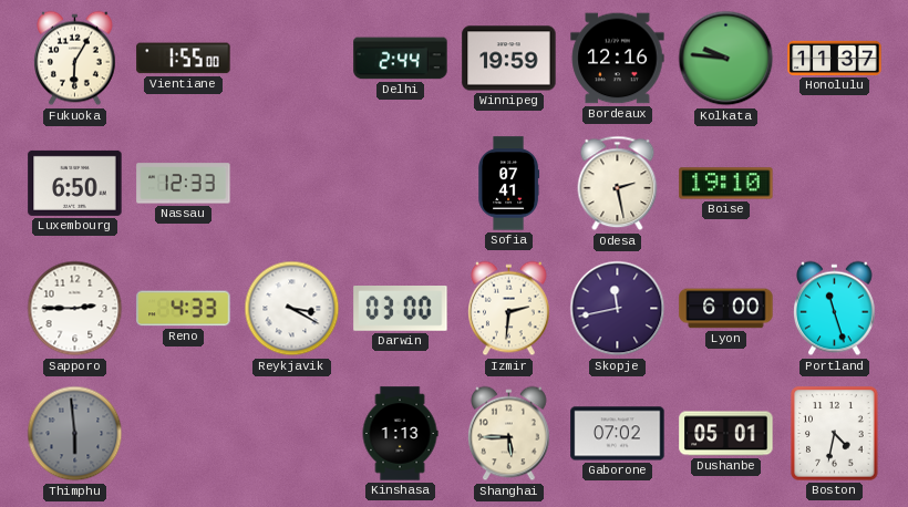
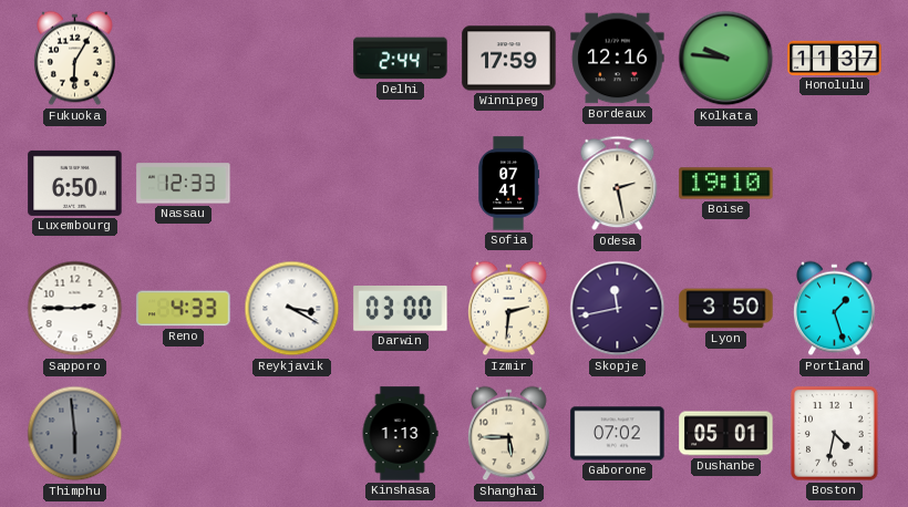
Vientiane: 1:55 -> none (184, 59)
Winnipeg: 19:59 -> 17:59 (509, 59)
Lyon: 6:00 -> 3:50 (726, 309)
Portland: 11:27 -> 1:27 (835, 309)
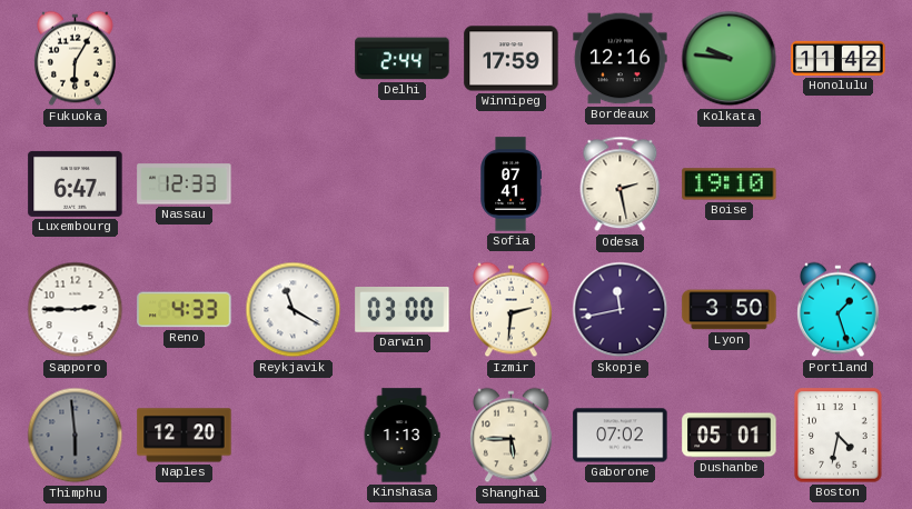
Honolulu: 11:37 -> 11:42 (839, 58)
Luxembourg: 6:50 -> 6:47 (76, 183)
Reykjavik: 3:20 -> 11:20 (294, 310)
Naples: none -> 12:20 (185, 436)
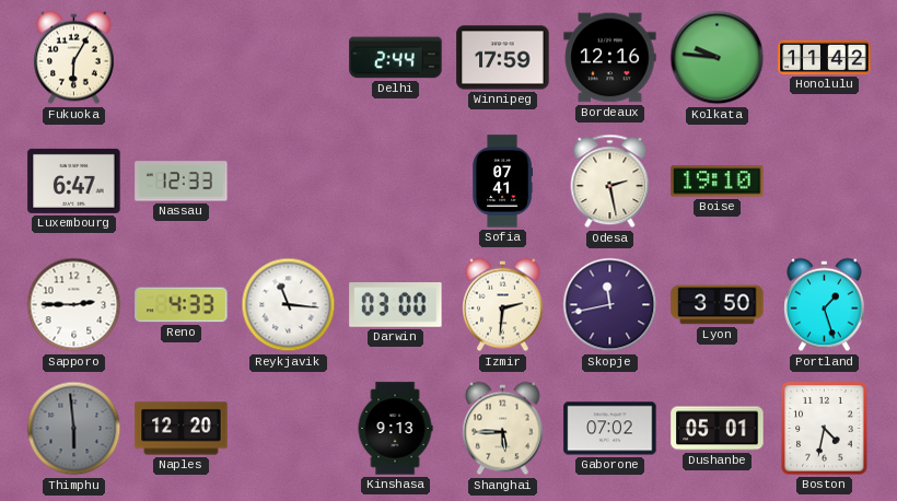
Reykjavik: 11:20 -> 11:16 (289, 305)
Kinshasa: 1:13 -> 9:13 (395, 429)
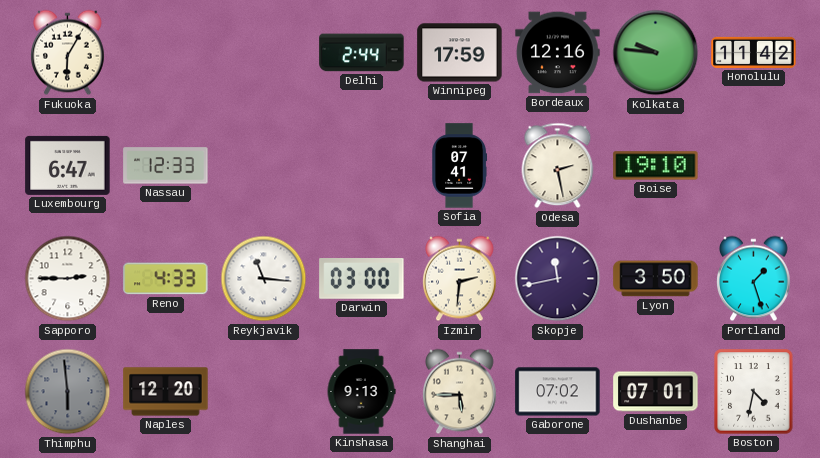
Dushanbe: 05:01 -> 07:01 (656, 392)
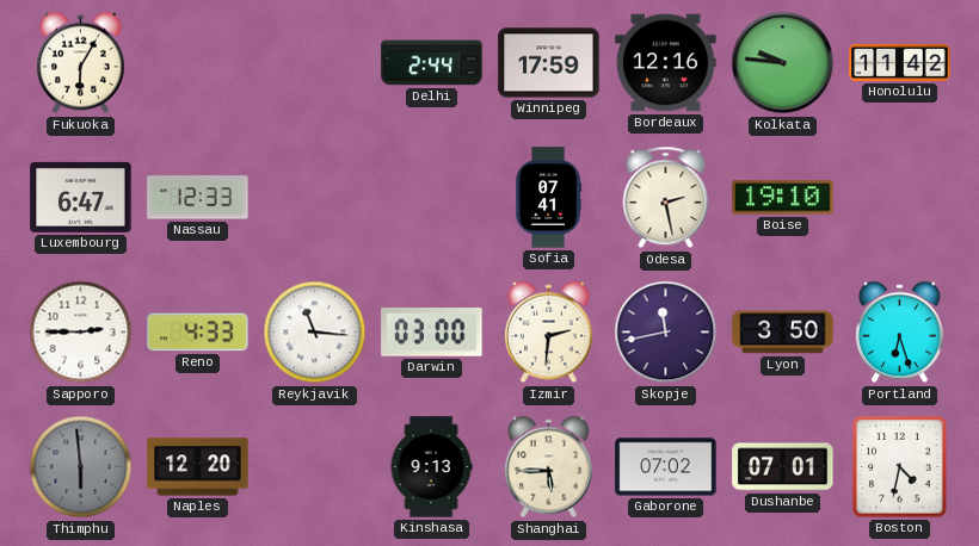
Portland: 1:27 -> 6:27 (900, 333)
